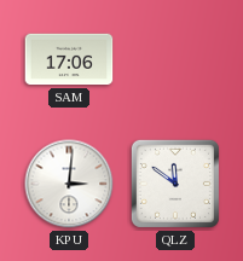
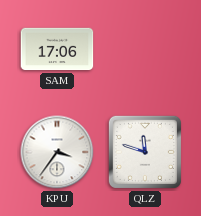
KPU: 3:01 -> 3:36 (57, 152)
QLZ: 11:51 -> 11:48 (145, 152)
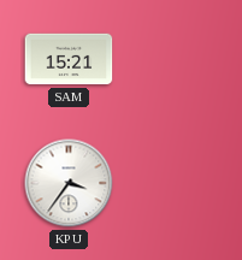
SAM: 17:06 -> 15:21 (69, 59)
QLZ: 11:48 -> none (145, 152)
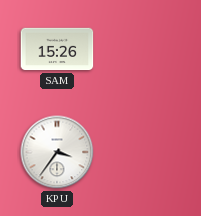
SAM: 15:21 -> 15:26 (57, 49)
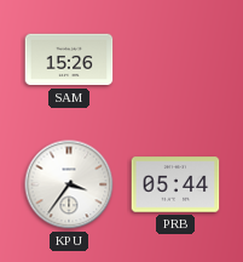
PRB: none -> 05:44 (175, 184)
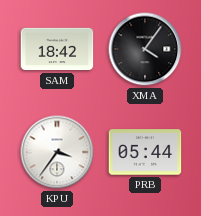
SAM: 15:26 -> 18:42 (57, 49)
XMA: none -> 4:06 (145, 49)
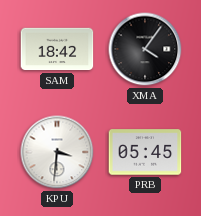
KPU: 3:36 -> 3:31 (57, 152)
PRB: 05:44 -> 05:45 (145, 152)
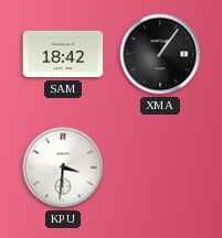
XMA: 4:06 -> 1:06 (160, 54)
PRB: 05:45 -> none (145, 152)
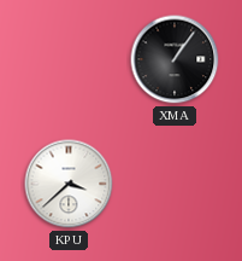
SAM: 18:42 -> none (63, 54)
KPU: 3:31 -> 3:38 (69, 184)
